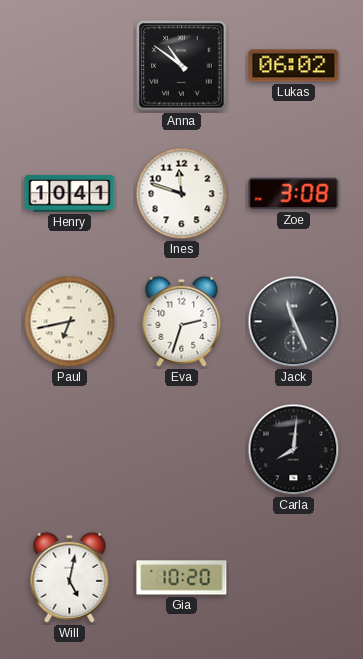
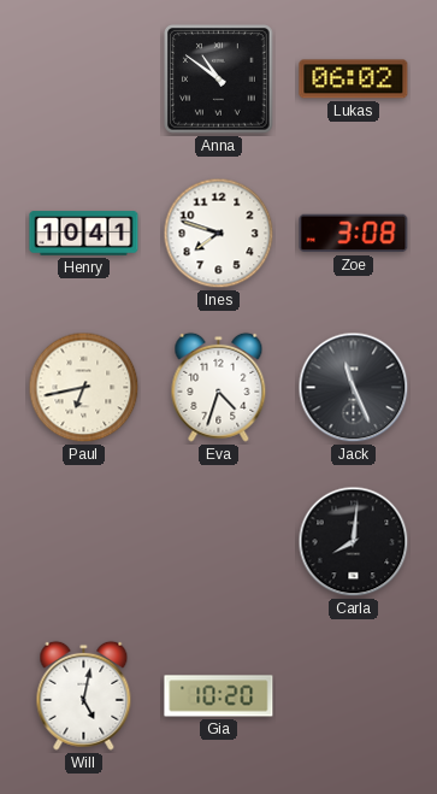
Ines: 11:48 -> 7:48 (219, 234)
Eva: 2:33 -> 4:33 (219, 387)
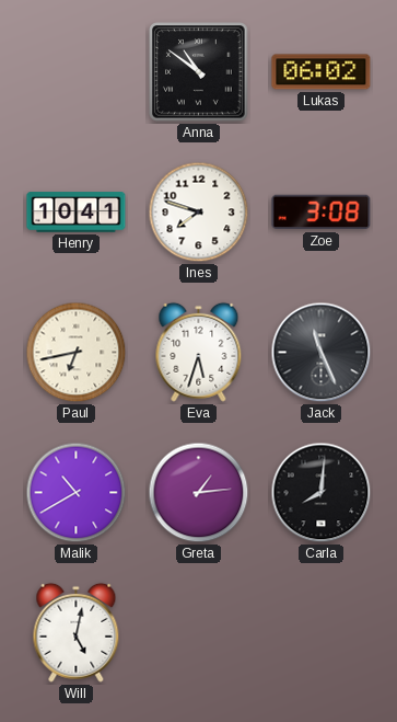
Eva: 4:33 -> 5:33 (199, 352)
Malik: none -> 10:40 (77, 493)
Greta: none -> 1:14 (199, 493)
Gia: 10:20 -> none (219, 696)
